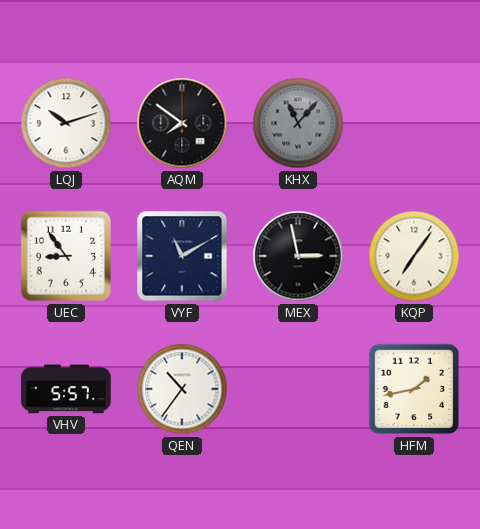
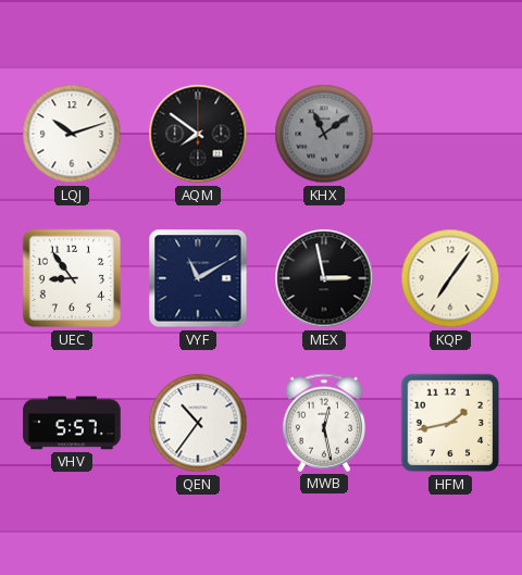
KHX: 11:07 -> 11:09 (324, 134)
MWB: none -> 12:28 (324, 423)
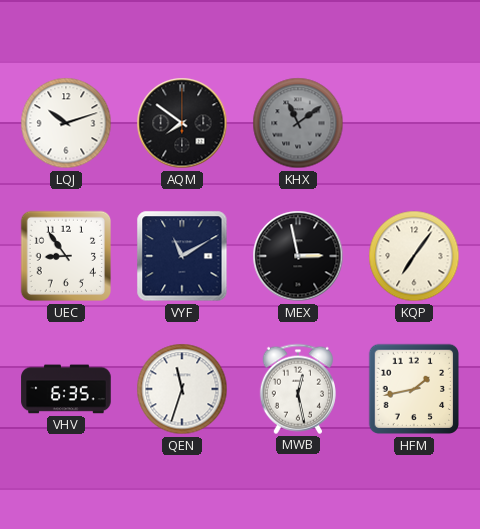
VHV: 5:57 -> 6:35 (66, 389)
QEN: 10:36 -> 11:33 (182, 389)
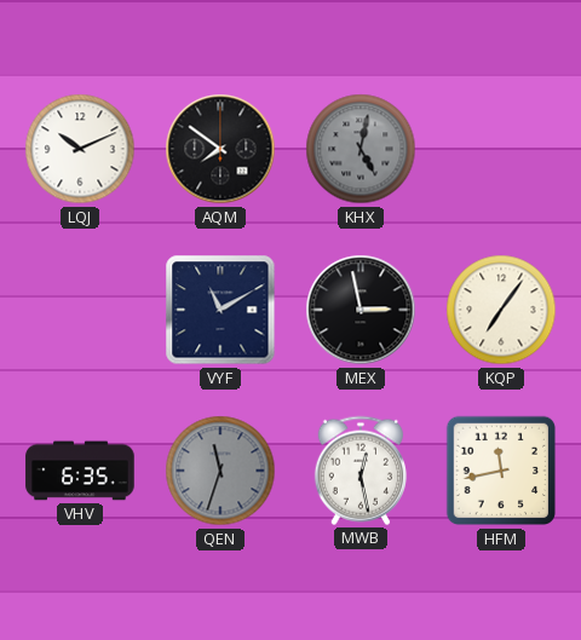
LQJ: 10:12 -> 10:11 (80, 149)
KHX: 11:09 -> 5:02 (361, 149)
UEC: 8:54 -> none (66, 256)
QEN dial: white -> grey (220, 471)
HFM: 1:43 -> 11:43 (501, 471)
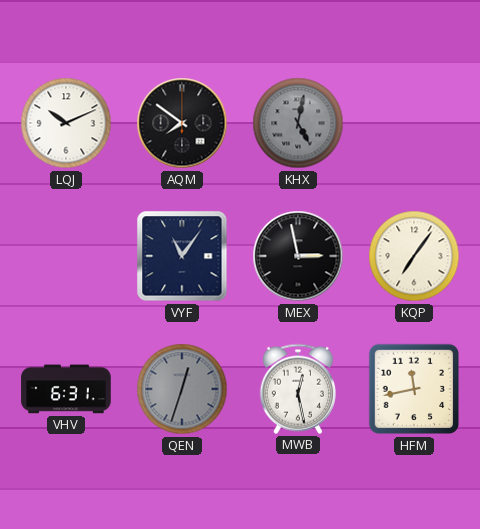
VYF: 11:10 -> 11:06 (182, 256)
VHV: 6:35 -> 6:31 (66, 389)
QEN: 11:33 -> 12:33 (182, 389)
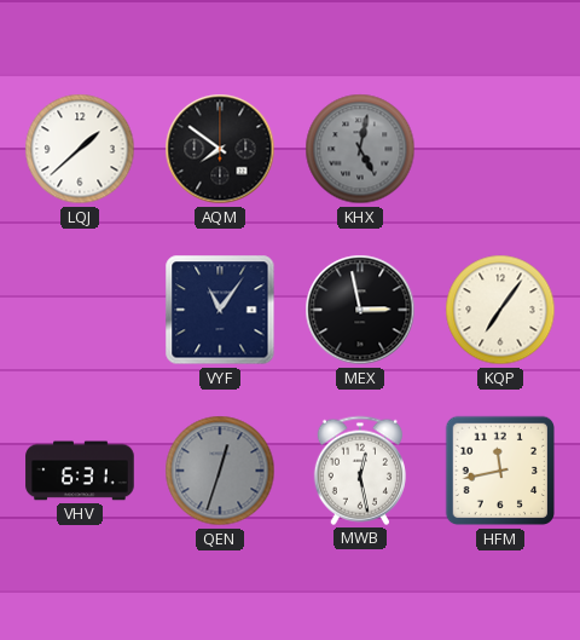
LQJ: 10:11 -> 1:38 (80, 149)
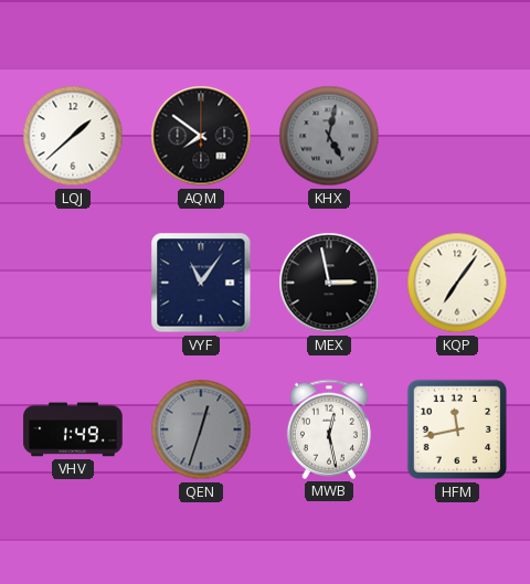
VHV: 6:31 -> 1:49 (73, 429)
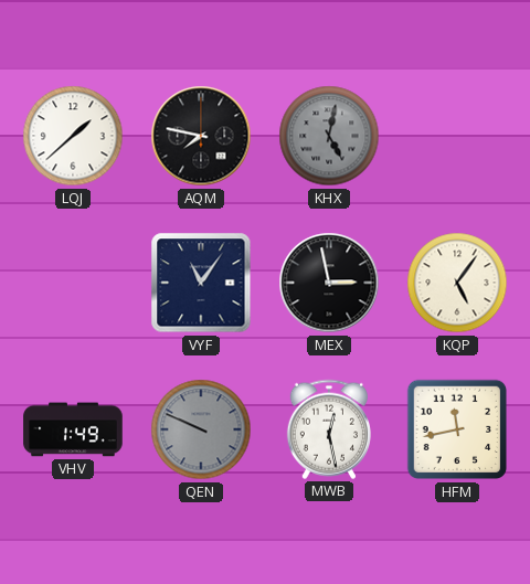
AQM: 7:51 -> 7:47 (201, 136)
KQP: 7:06 -> 5:06 (457, 283)
QEN: 12:33 -> 9:49 (201, 429)
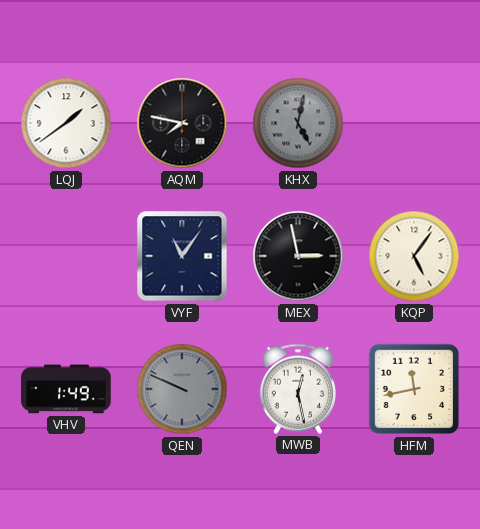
LQJ: 1:38 -> 1:39 (66, 123)
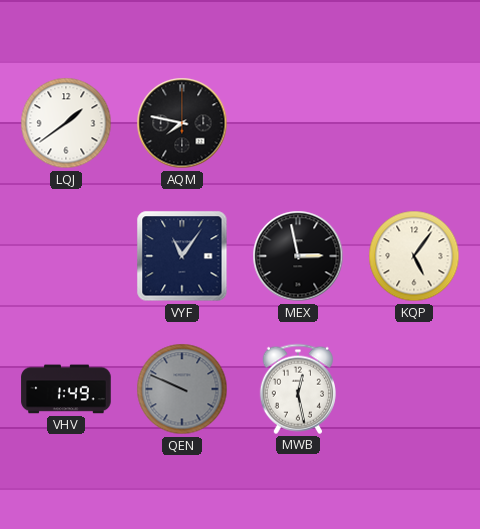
KHX: 5:02 -> none (298, 123)
HFM: 11:43 -> none (414, 389)
